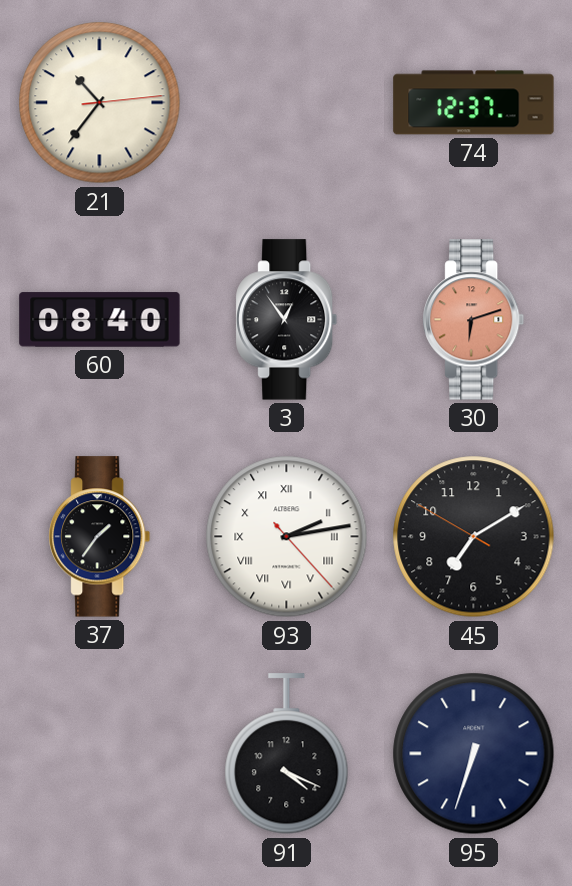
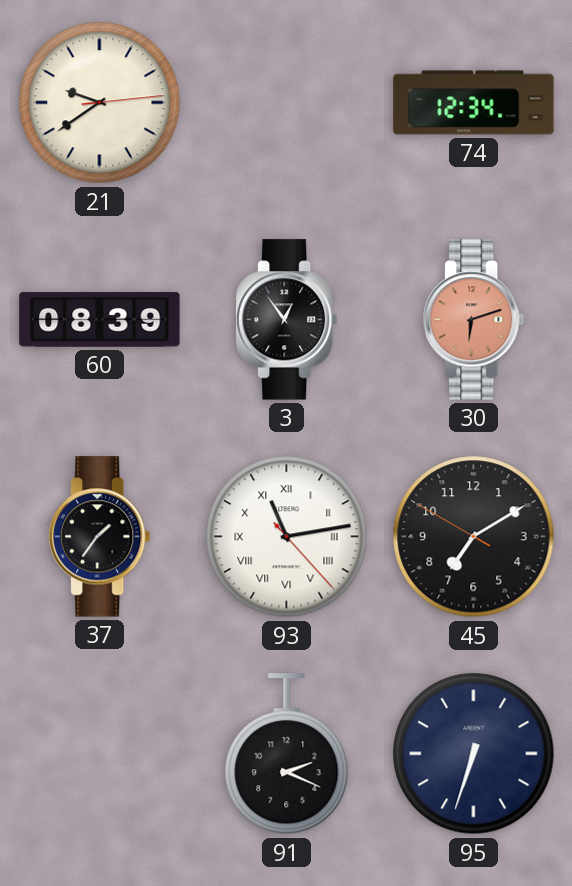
21: 10:36 -> 9:39 (100, 103)
74: 12:37 -> 12:34 (474, 103)
60: 08:40 -> 08:39 (100, 320)
93: 2:13 -> 11:13 (287, 537)
91: 4:19 -> 2:19 (287, 754)
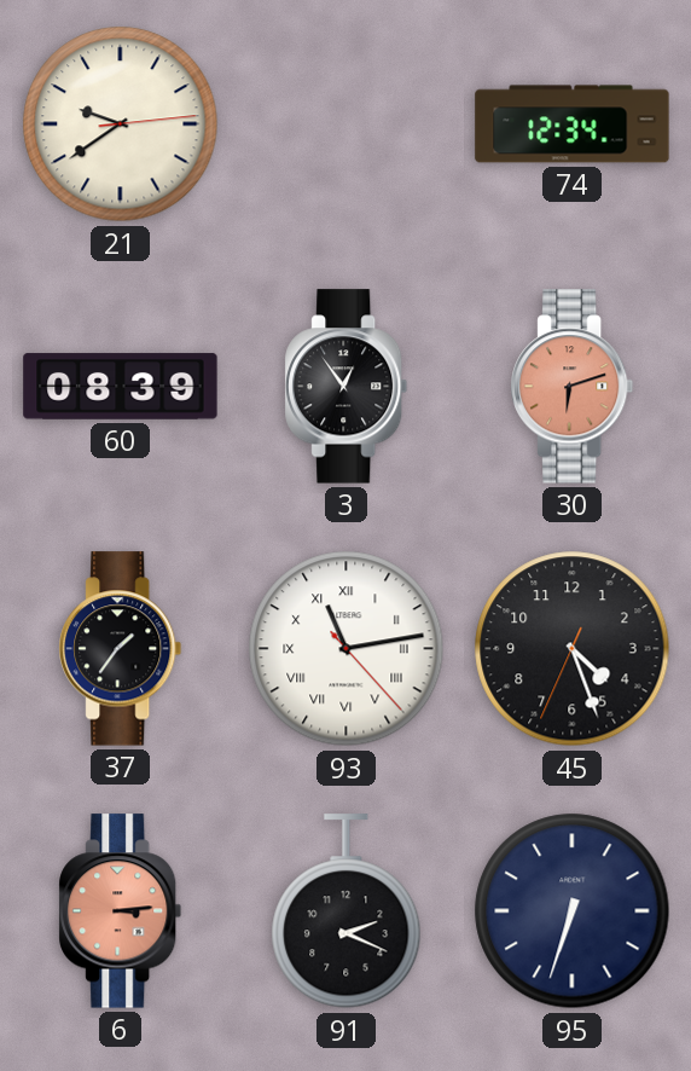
45: 7:09 -> 4:26 (573, 649)
6: none -> 3:14 (121, 911)
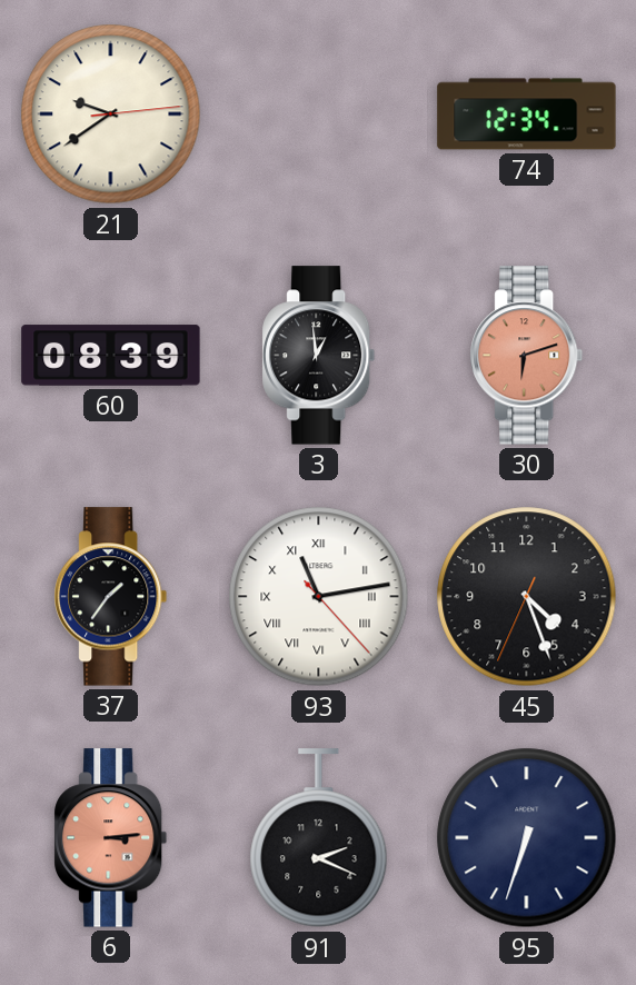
3: 12:54 -> 12:59 (319, 356)
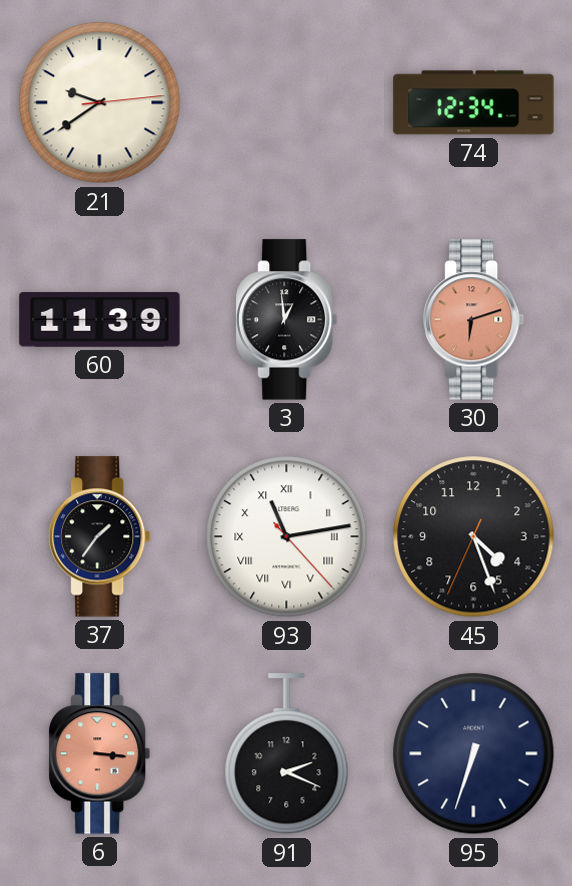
60: 08:39 -> 11:39 (100, 320)
6: 3:14 -> 3:16 (100, 754)
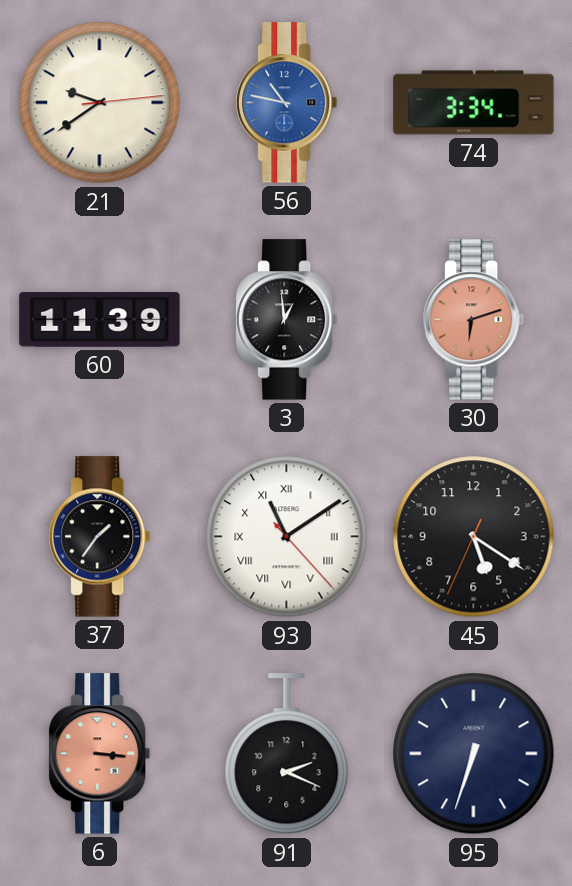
56: none -> 10:47 (287, 103)
74: 12:34 -> 3:34 (474, 103)
93: 11:13 -> 11:09 (287, 537)
45: 4:26 -> 5:20 (474, 537)
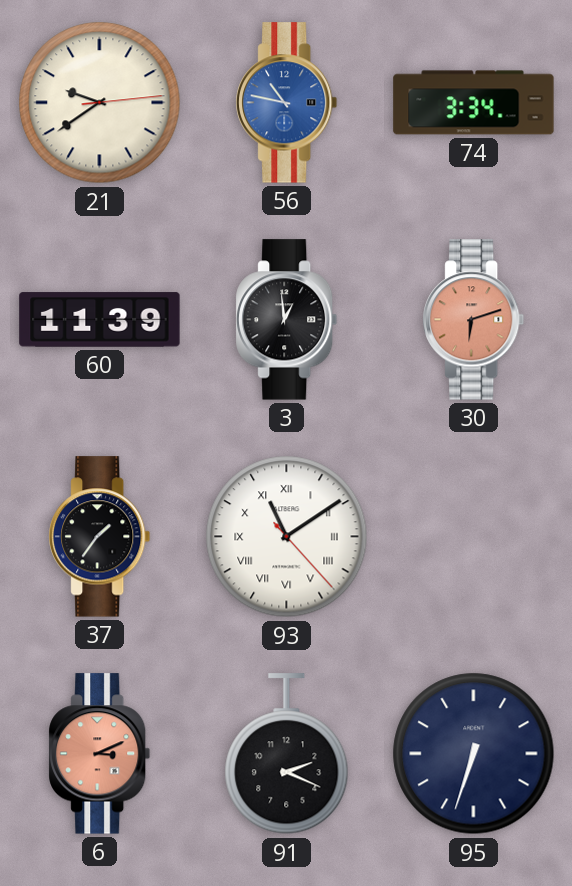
45: 5:20 -> none (474, 537)
6: 3:16 -> 3:11 (100, 754)
